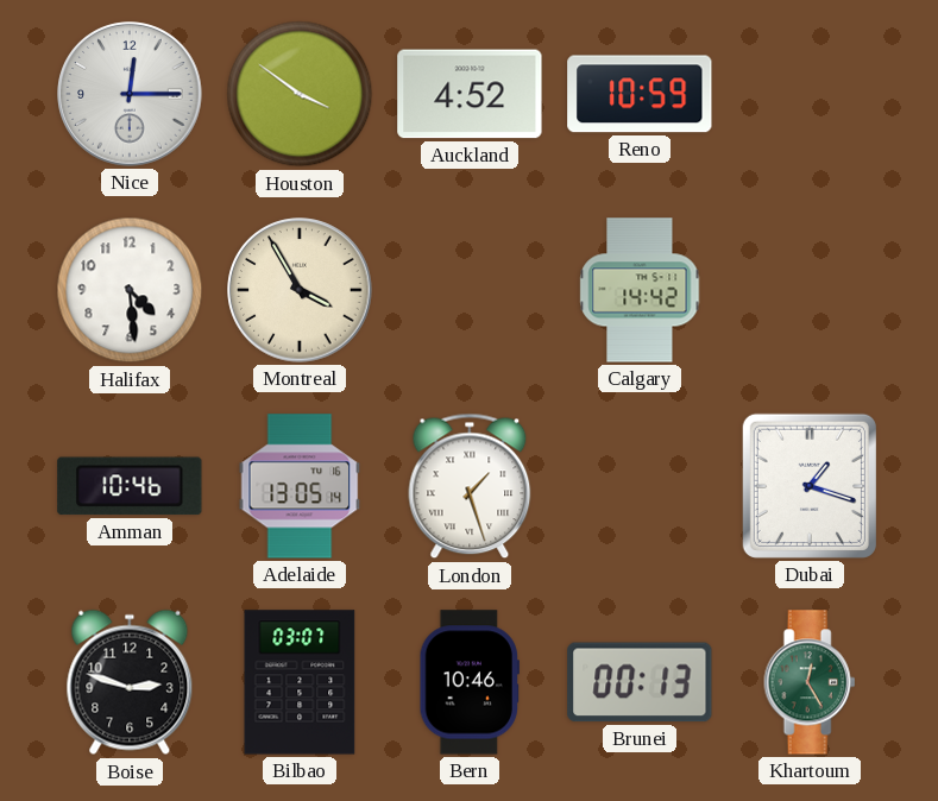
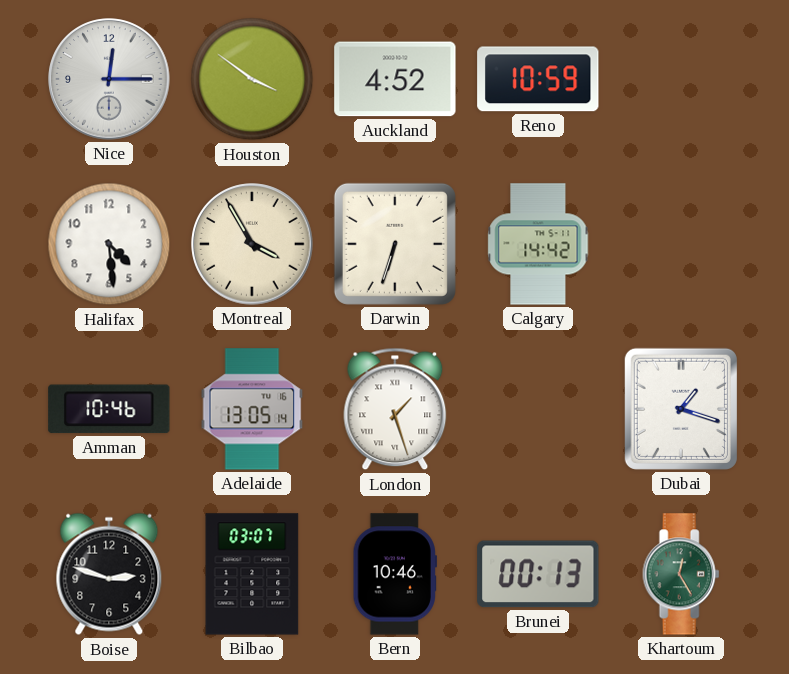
Darwin: none -> 6:33 (395, 244)
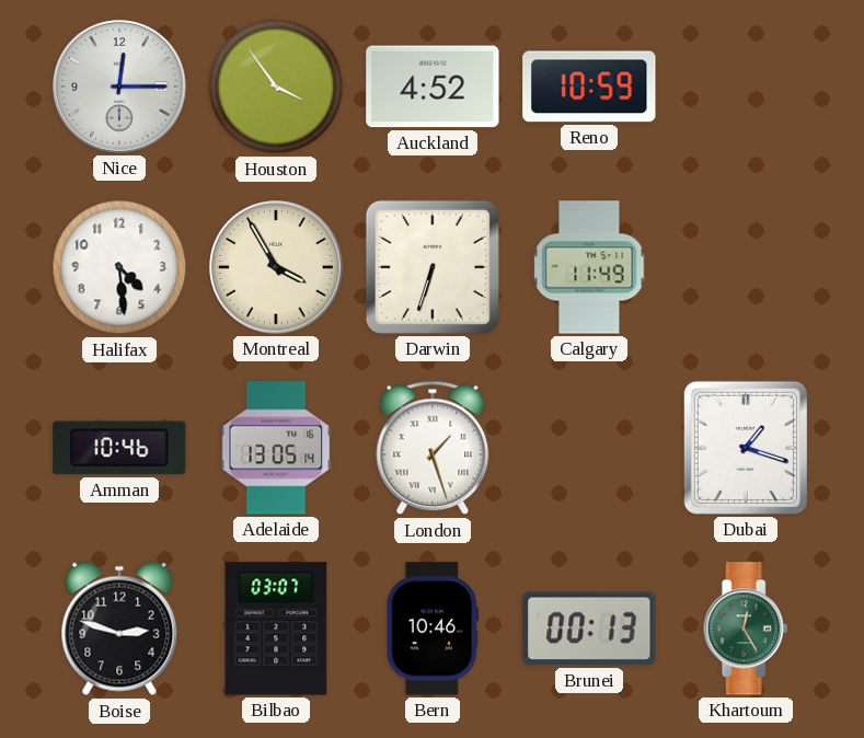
Houston: 3:51 -> 3:54 (276, 87)
Calgary: 14:42 -> 11:49 (589, 267)
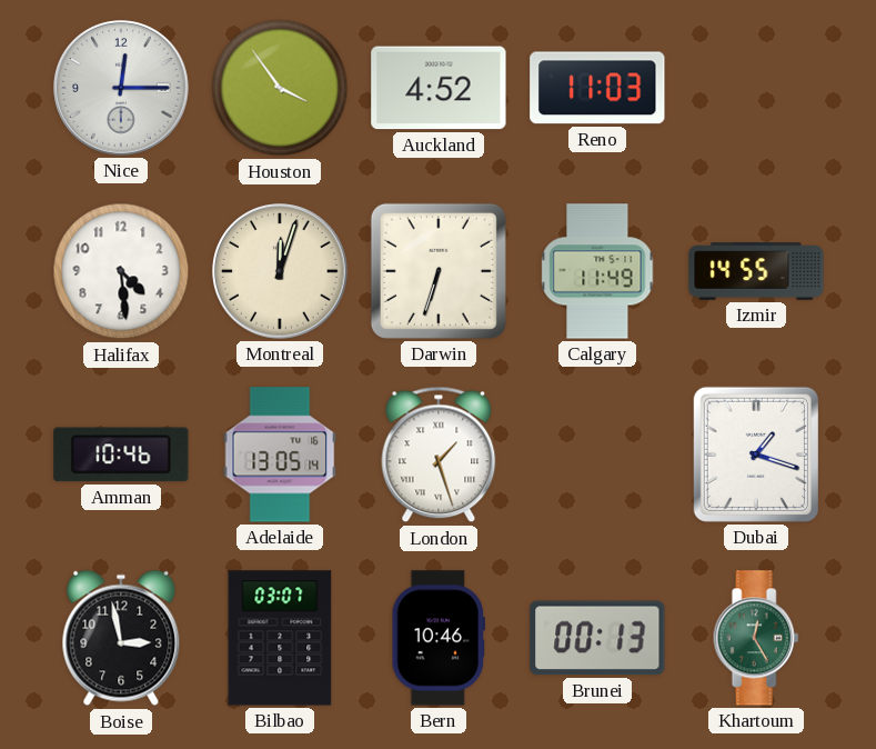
Reno: 10:59 -> 11:03 (597, 88)
Montreal: 3:55 -> 12:03 (280, 271)
Izmir: none -> 14:55 (756, 271)
Boise: 2:48 -> 2:58 (121, 638)
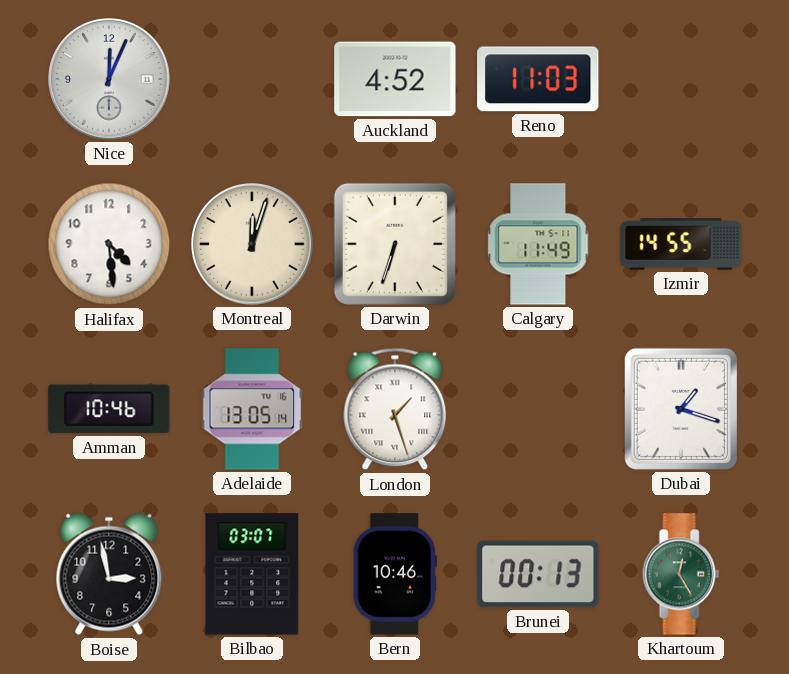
Nice: 12:15 -> 12:04 (109, 79)
Houston: 3:54 -> none (280, 88)
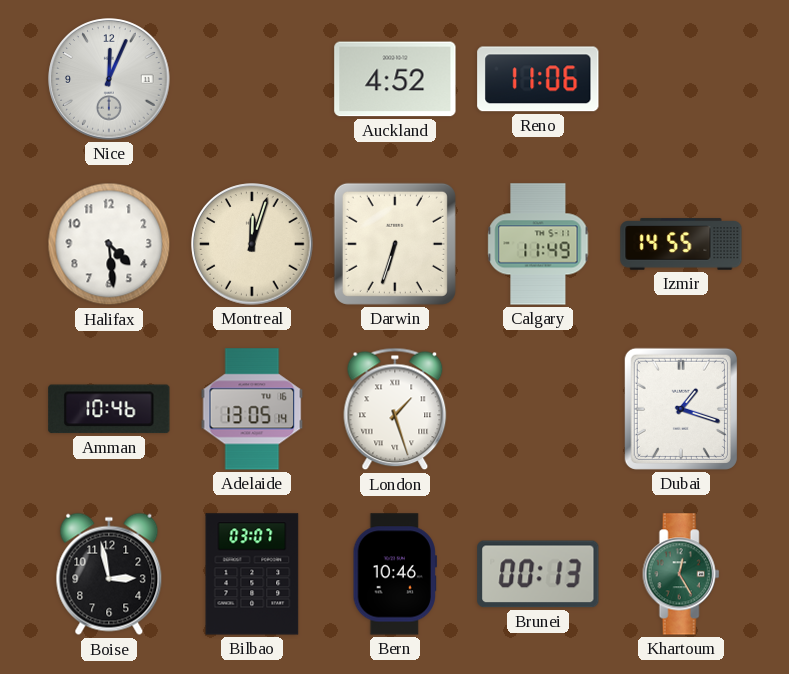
Reno: 11:03 -> 11:06 (538, 79)
